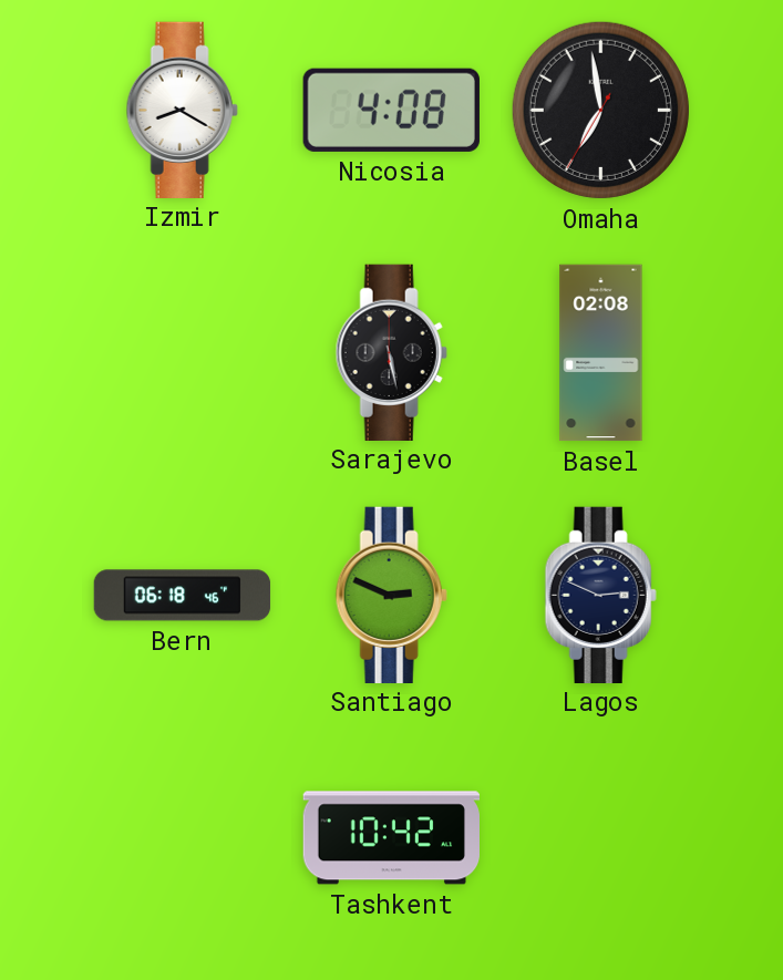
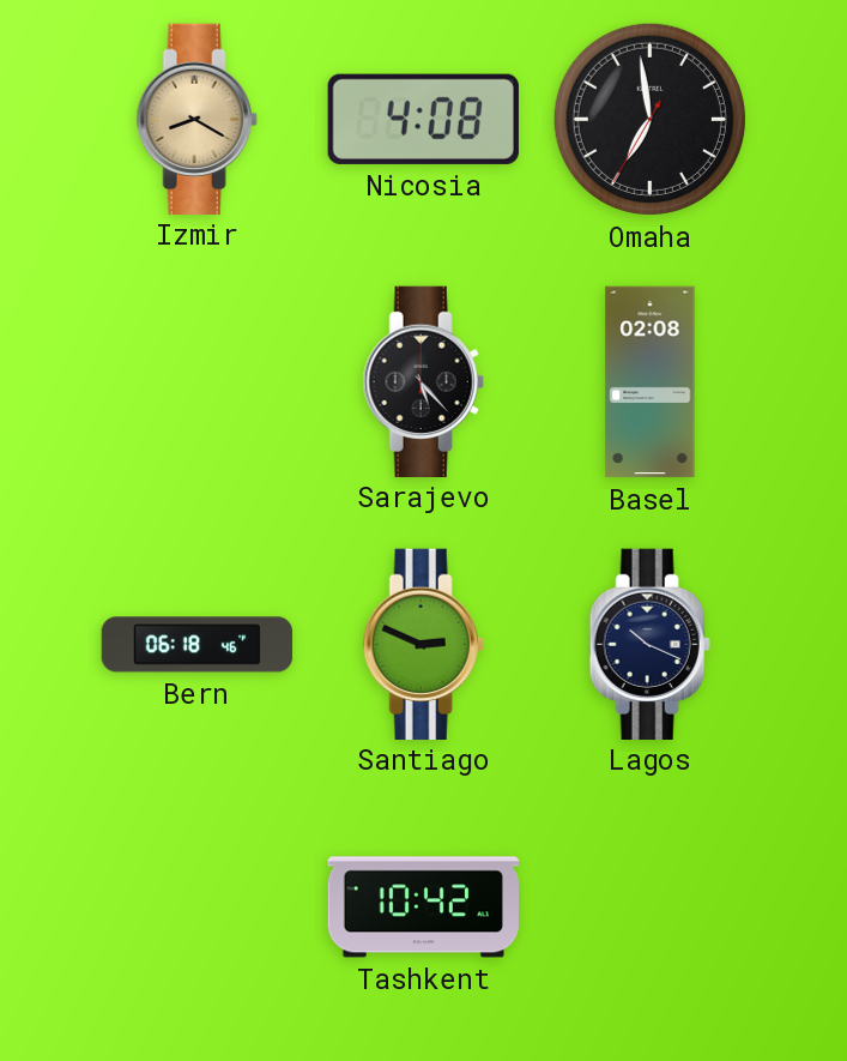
Izmir dial: white -> champagne (196, 119)
Sarajevo: 5:28 -> 5:23 (423, 381)
Lagos: 2:49 -> 10:19 (649, 644)
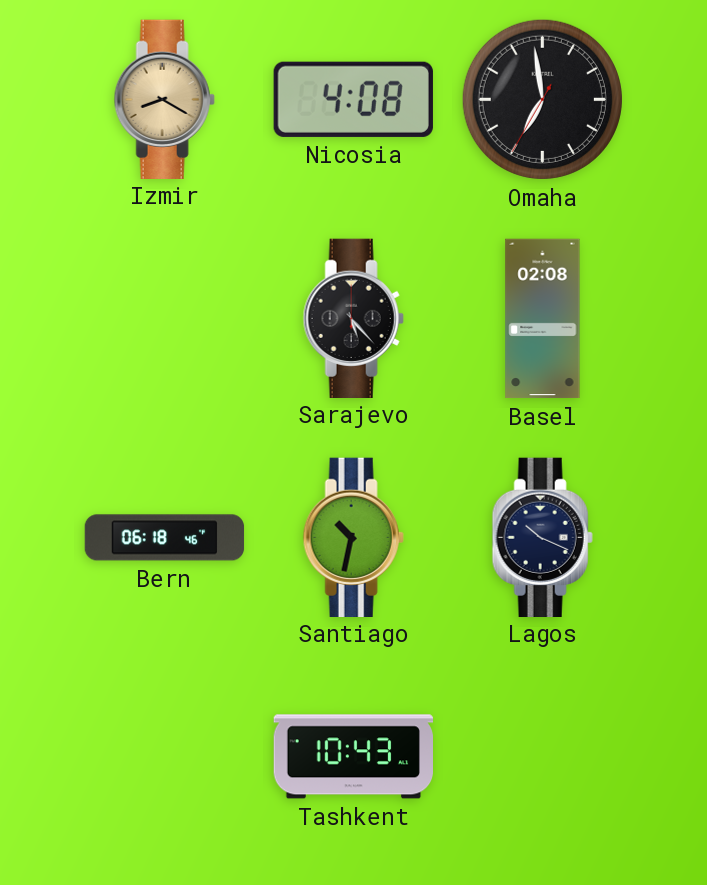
Santiago: 2:49 -> 10:32 (353, 537)
Tashkent: 10:42 -> 10:43 (353, 757)
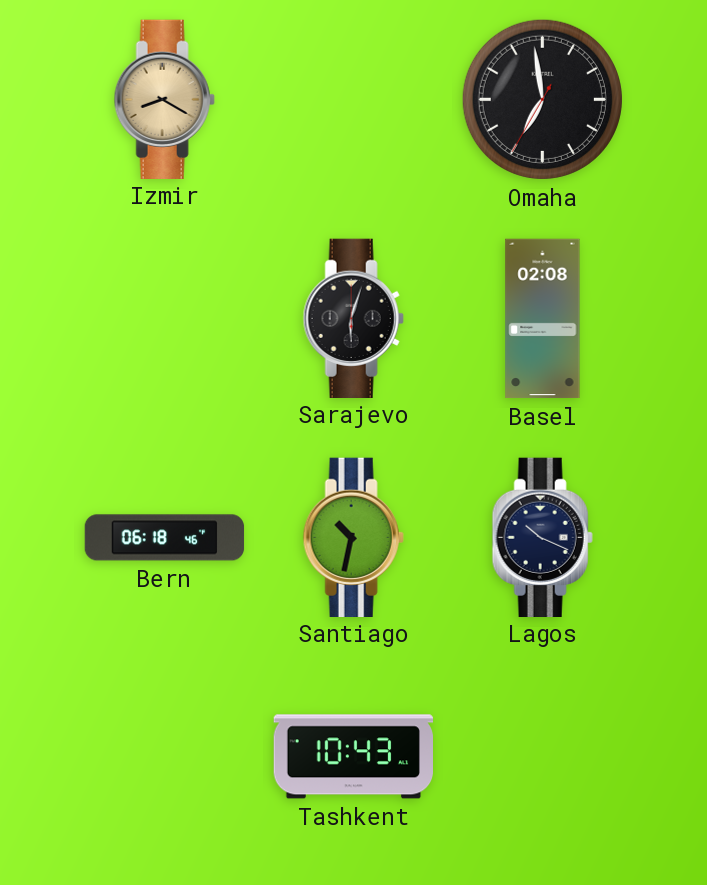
Nicosia: 4:08 -> none (353, 99)
Sarajevo: 5:23 -> 6:03 (353, 318)
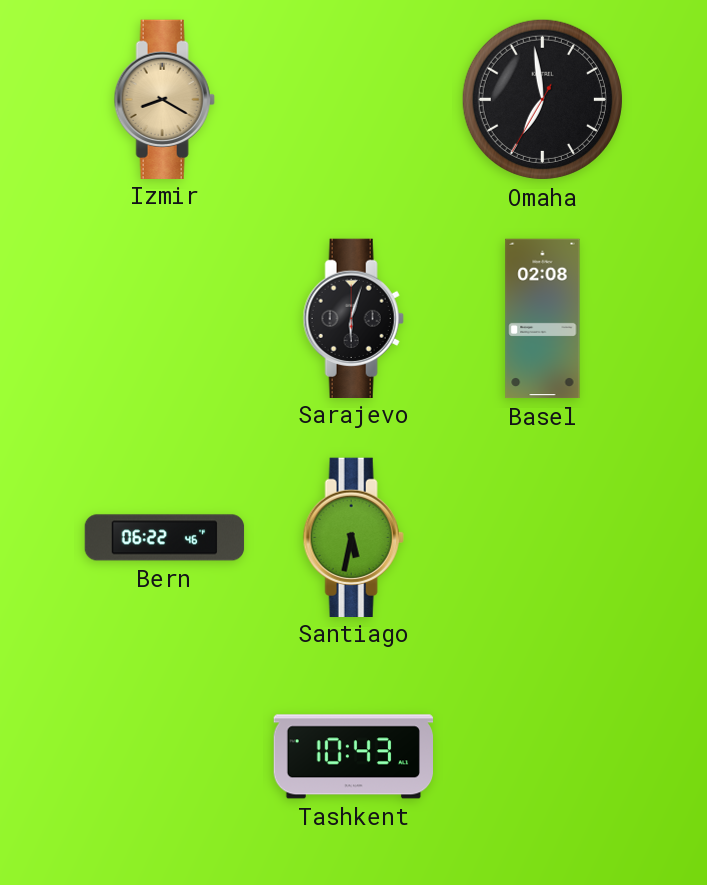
Bern: 06:18 -> 06:22 (165, 538)
Santiago: 10:32 -> 5:32 (353, 537)
Lagos: 10:19 -> none (542, 537)
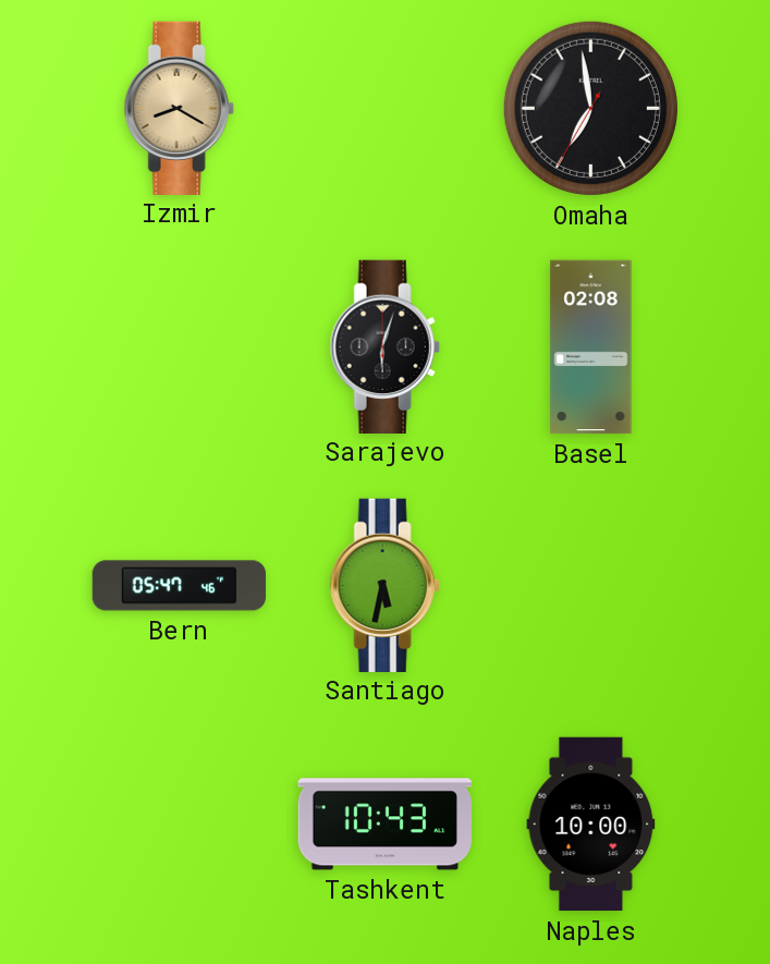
Bern: 06:22 -> 05:47 (180, 586)
Naples: none -> 10:00 (591, 825)
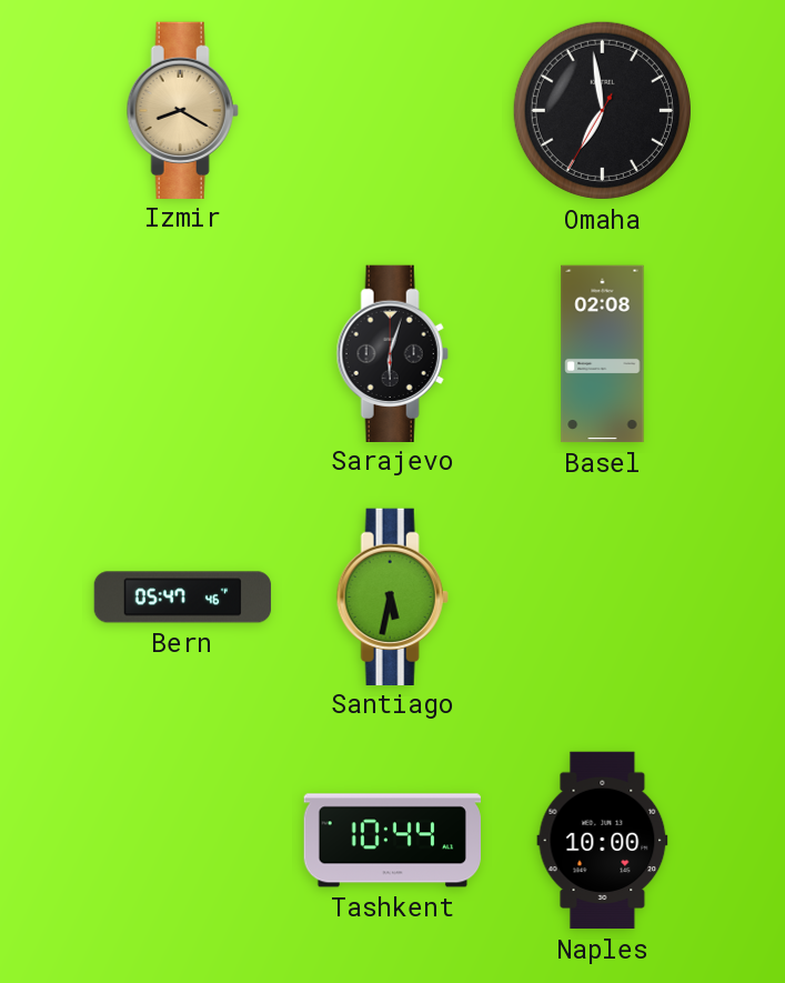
Tashkent: 10:43 -> 10:44 (392, 841)
